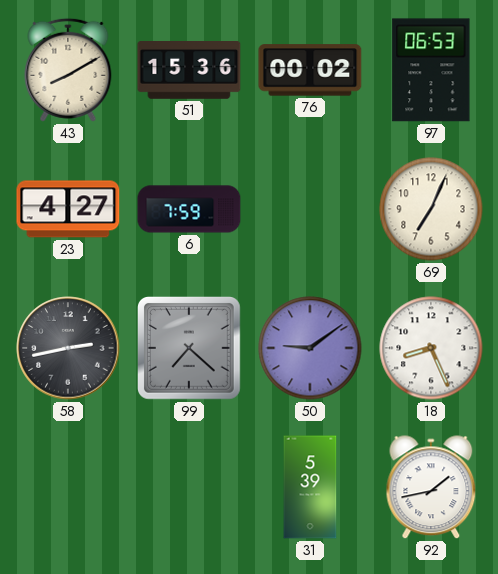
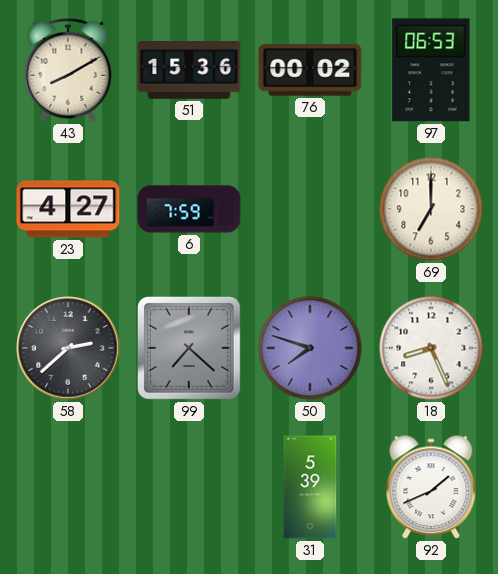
69: 7:04 -> 7:00 (431, 209)
58: 2:43 -> 2:38 (68, 348)
50: 9:09 -> 7:48 (310, 348)
92: 1:43 -> 1:41 (431, 488)
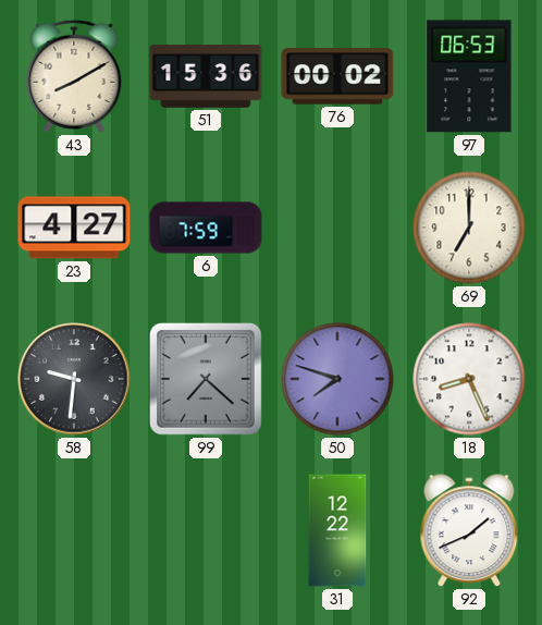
58: 2:38 -> 9:31 (74, 379)
31: 5:39 -> 12:22 (337, 530)
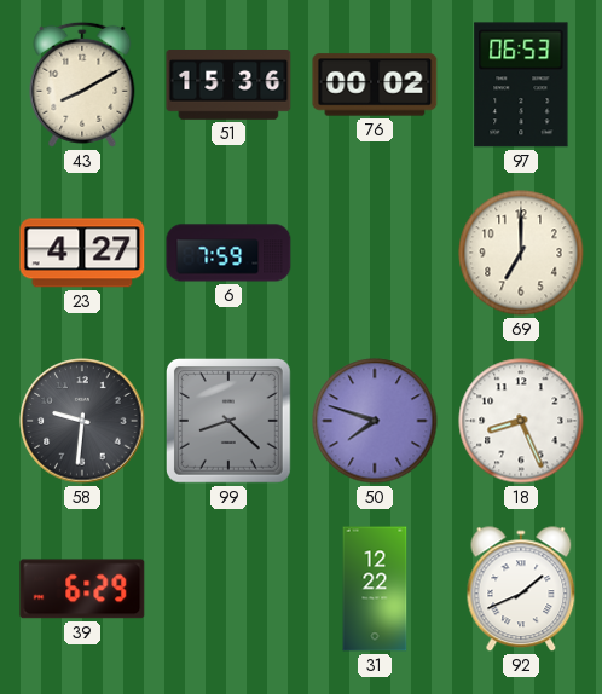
99: 7:22 -> 8:22 (230, 422)
39: none -> 6:29 (82, 589)
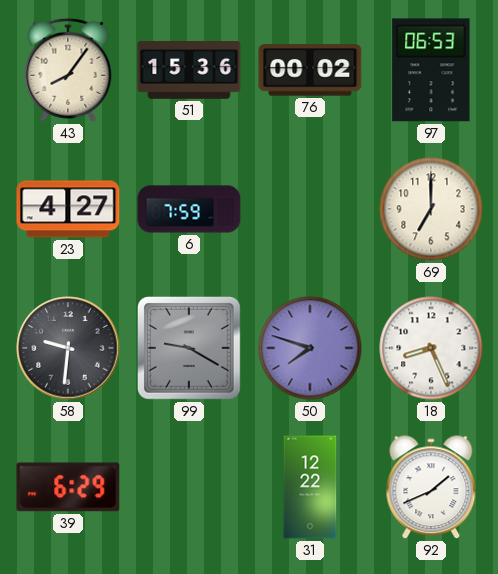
43: 8:10 -> 8:06 (68, 70)
99: 8:22 -> 9:20 (190, 349)
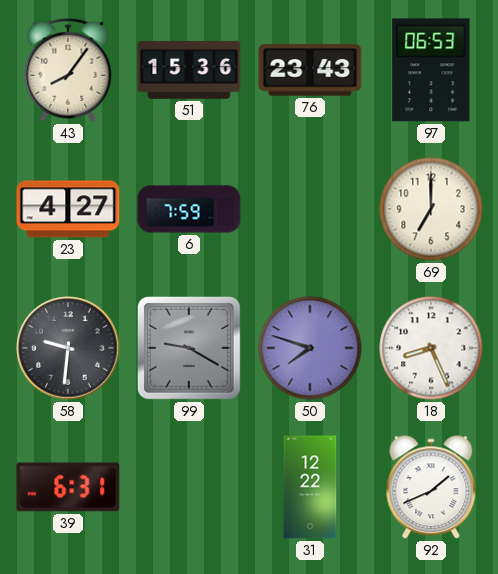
76: 00:02 -> 23:43 (310, 70)
39: 6:29 -> 6:31 (68, 487)
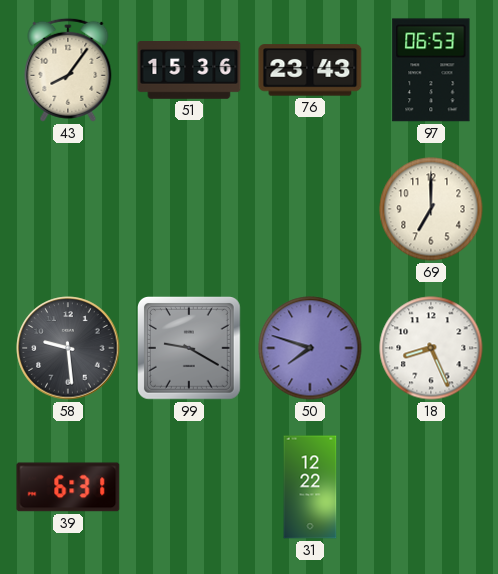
23: 4:27 -> none (68, 209)
6: 7:59 -> none (189, 209)
58: 9:31 -> 9:29 (68, 348)
92: 1:41 -> none (431, 488)
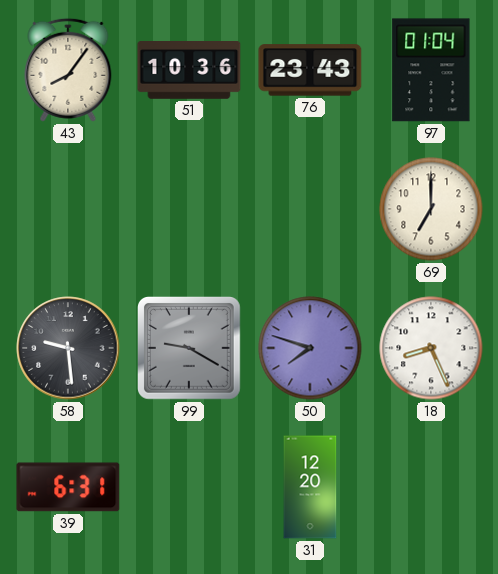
51: 15:36 -> 10:36 (189, 71)
97: 06:53 -> 01:04 (431, 70)
31: 12:22 -> 12:20 (310, 487)
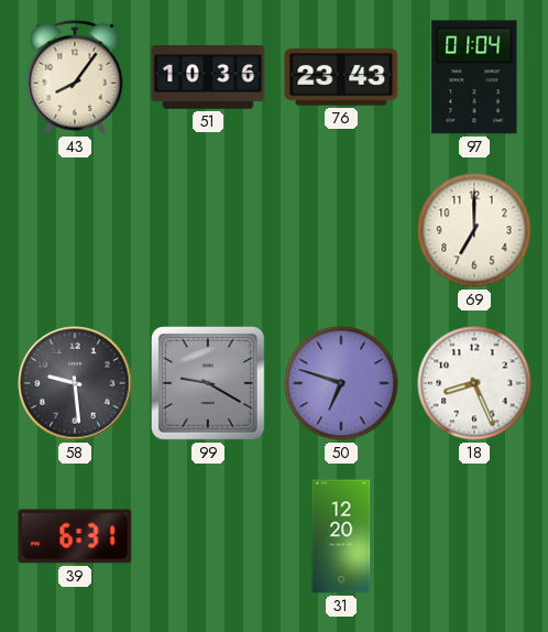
50: 7:48 -> 6:48 (341, 383)
